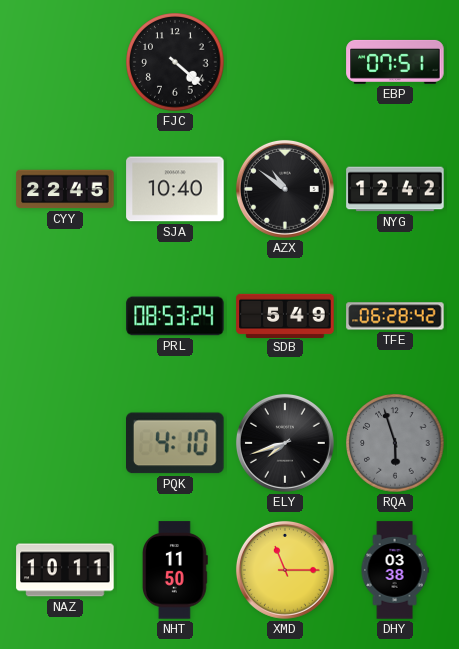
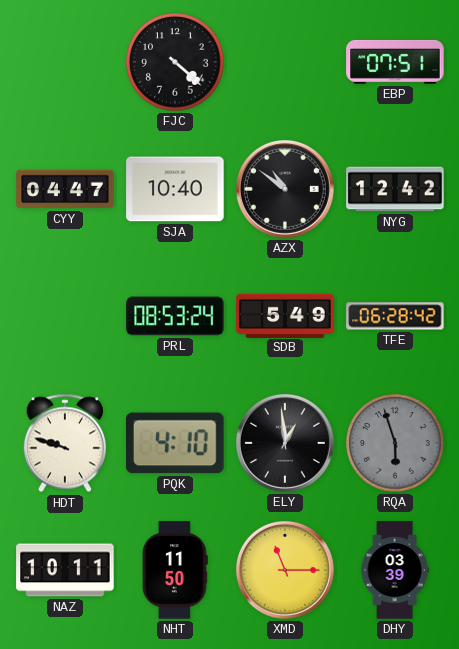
CYY: 22:45 -> 04:47 (65, 189)
HDT: none -> 9:48 (65, 443)
ELY: 7:42 -> 12:59 (285, 443)
DHY: 03:38 -> 03:39 (395, 570)
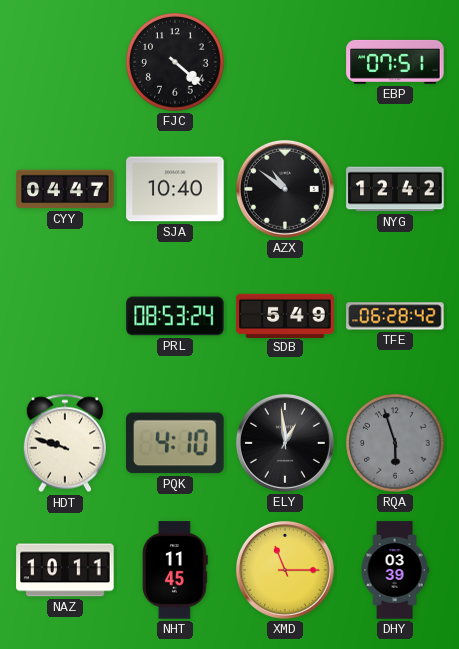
NHT: 11:50 -> 11:45 (175, 570)
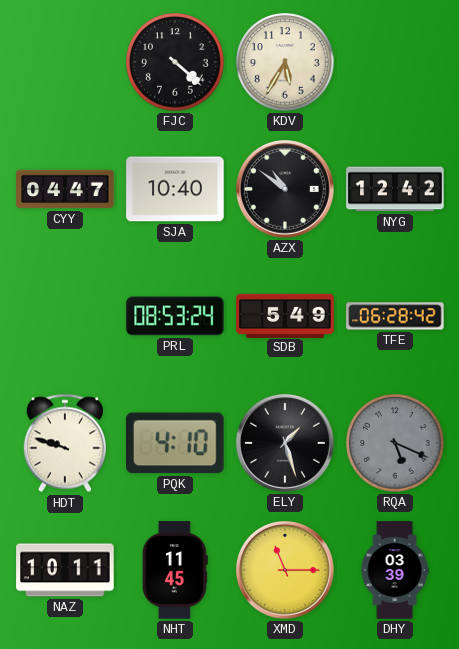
KDV: none -> 5:35 (285, 62)
EBP: 07:51 -> none (395, 62)
ELY: 12:59 -> 1:27 (285, 443)
RQA: 5:57 -> 5:19 (395, 443)
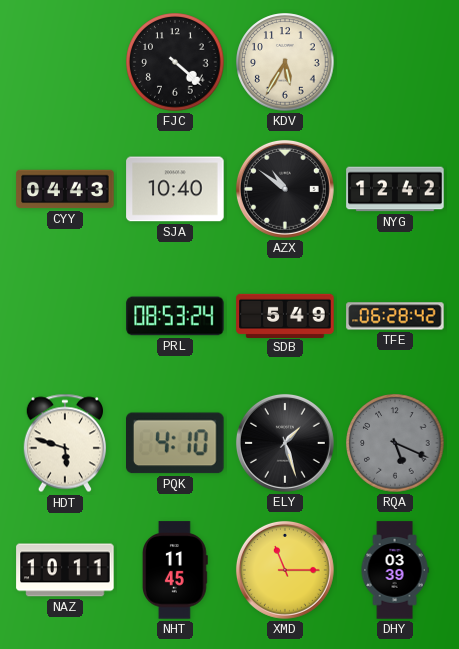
CYY: 04:47 -> 04:43 (65, 189)
HDT: 9:48 -> 5:48 (65, 443)
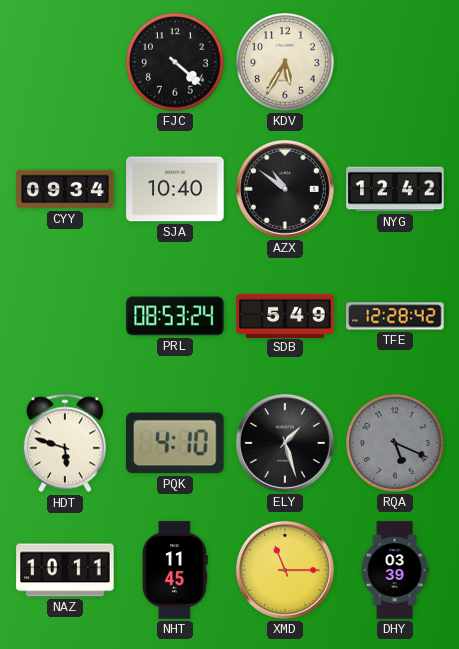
CYY: 04:43 -> 09:34 (65, 189)
TFE: 06:28 -> 12:28 (395, 316)
